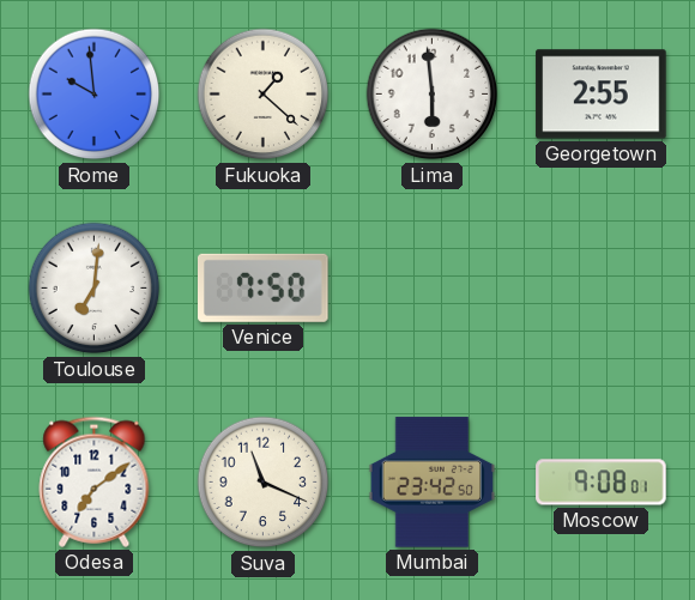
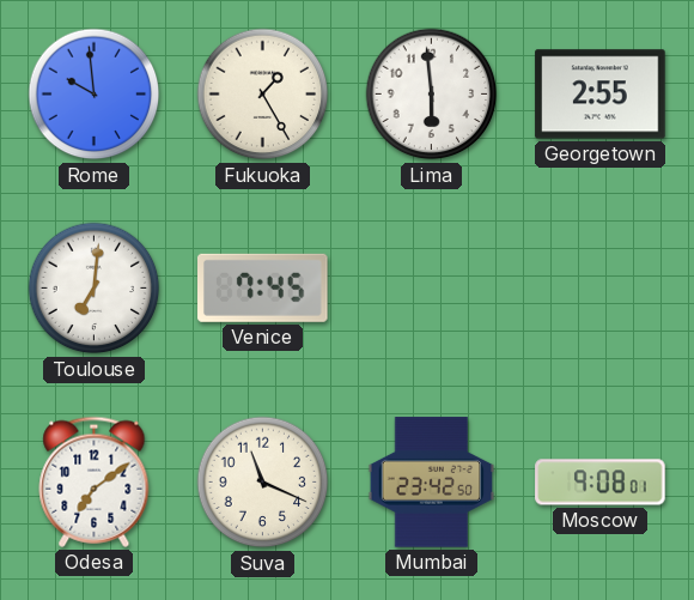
Fukuoka: 1:22 -> 1:25 (263, 95)
Venice: 7:50 -> 7:45 (263, 287)
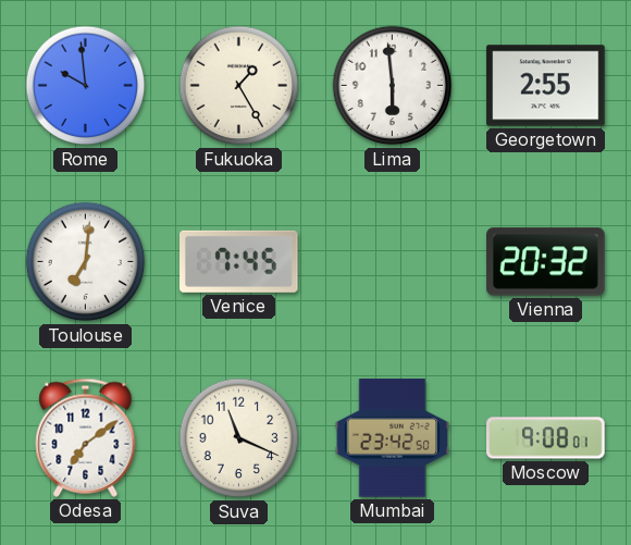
Vienna: none -> 20:32 (546, 262)
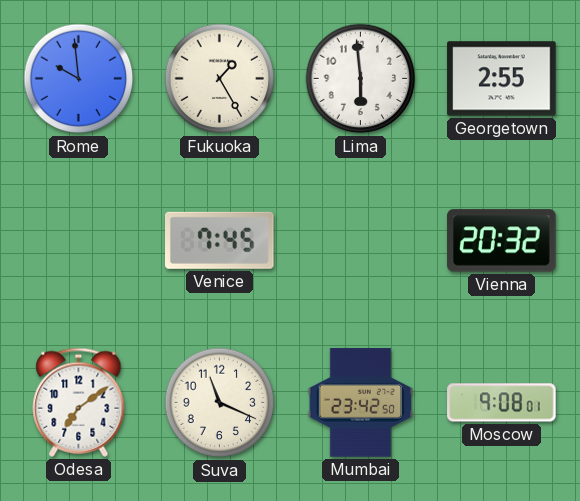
Toulouse: 7:01 -> none (86, 262)
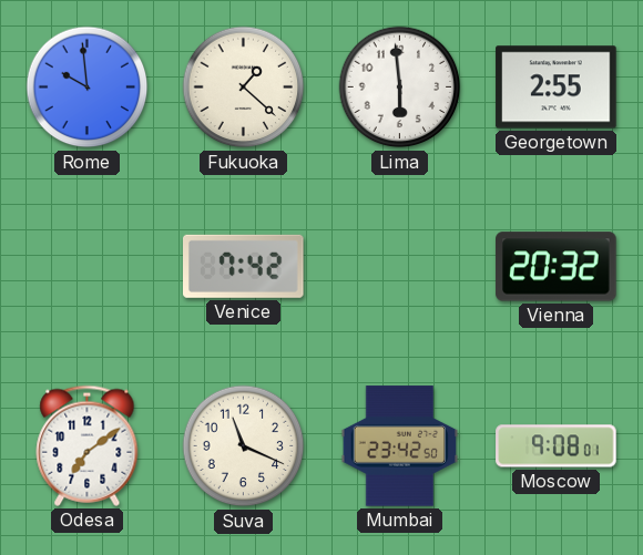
Fukuoka: 1:25 -> 1:22 (244, 88)
Venice: 7:45 -> 7:42 (244, 266)
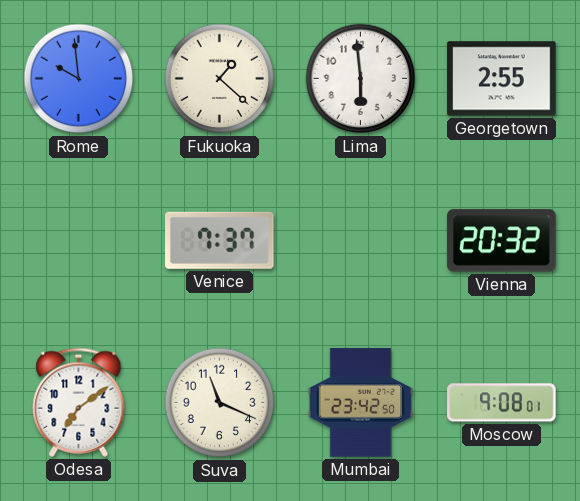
Venice: 7:42 -> 7:37 (220, 240)
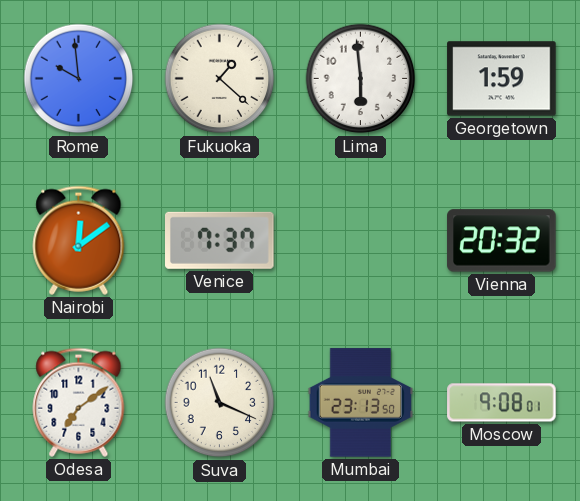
Georgetown: 2:55 -> 1:59 (502, 79)
Nairobi: none -> 12:09 (79, 240)
Mumbai: 23:42 -> 23:13 (361, 403)
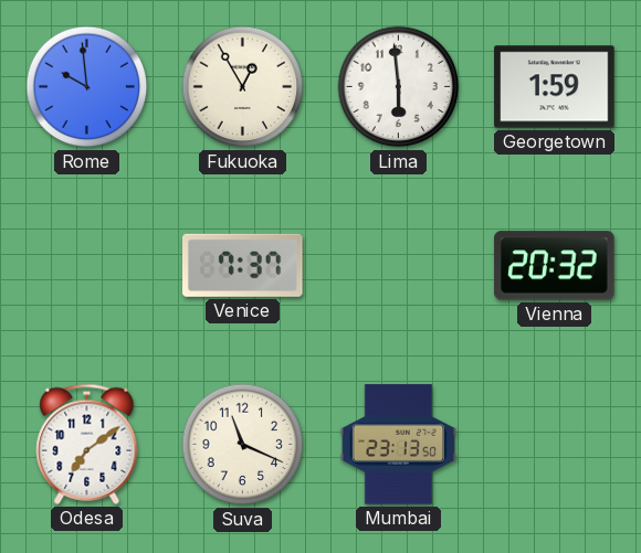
Fukuoka: 1:22 -> 12:55 (243, 87)
Nairobi: 12:09 -> none (79, 240)
Moscow: 9:08 -> none (502, 403)
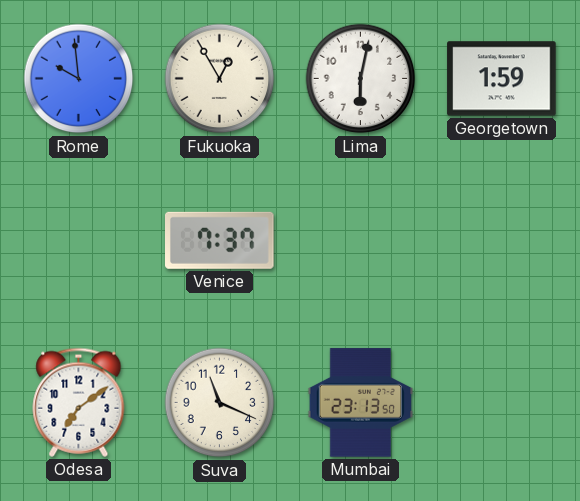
Lima: 5:59 -> 6:02 (361, 79)
Vienna: 20:32 -> none (555, 266)
